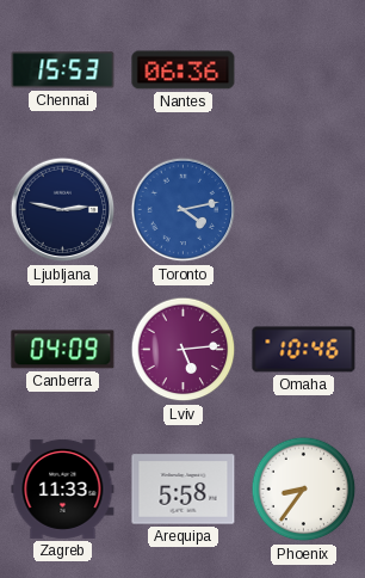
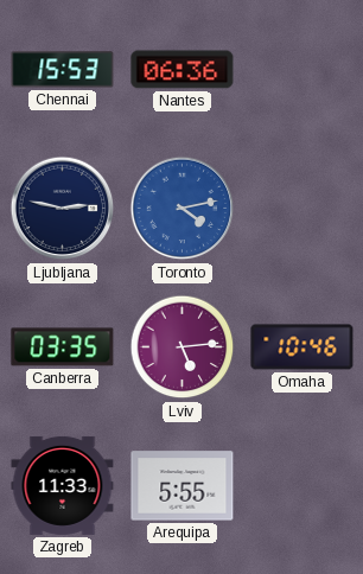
Canberra: 04:09 -> 03:35 (63, 347)
Arequipa: 5:58 -> 5:55 (183, 486)
Phoenix: 8:36 -> none (304, 490)
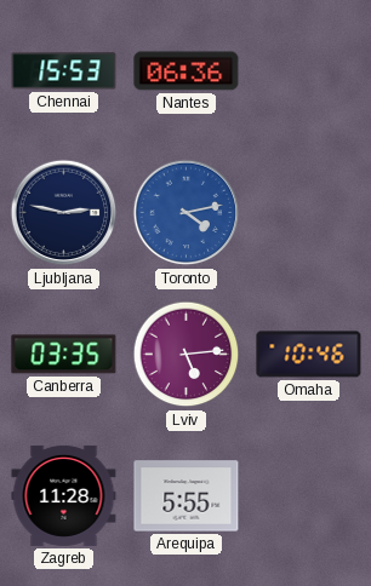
Zagreb: 11:33 -> 11:28 (64, 495)
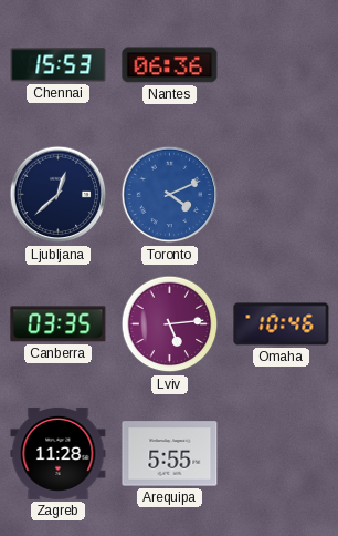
Ljubljana: 2:47 -> 12:38 (59, 195)
Toronto: 4:13 -> 4:11 (170, 195)
